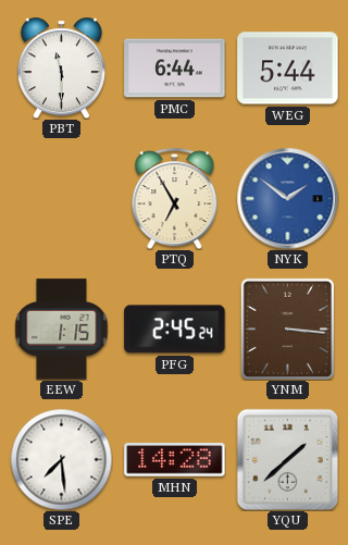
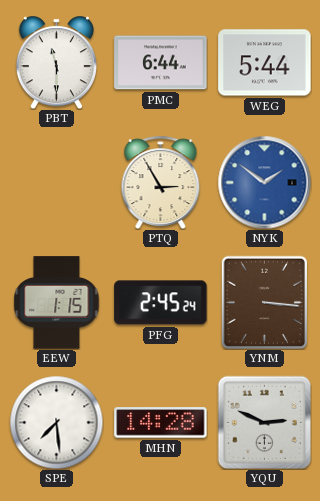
PTQ: 6:55 -> 2:55 (161, 182)
YQU: 1:38 -> 2:49 (264, 422)
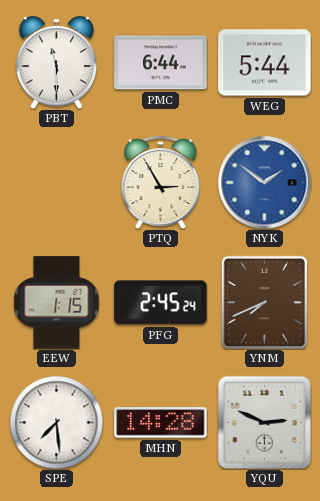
YNM: 3:16 -> 7:41 (264, 302)
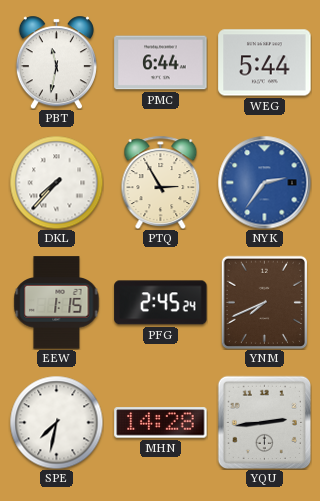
PBT: 11:30 -> 11:32 (56, 62)
DKL: none -> 7:37 (56, 182)
NYK: 1:51 -> 2:36 (264, 182)
SPE: 7:29 -> 7:32 (56, 422)
YQU: 2:49 -> 2:44 (264, 422)
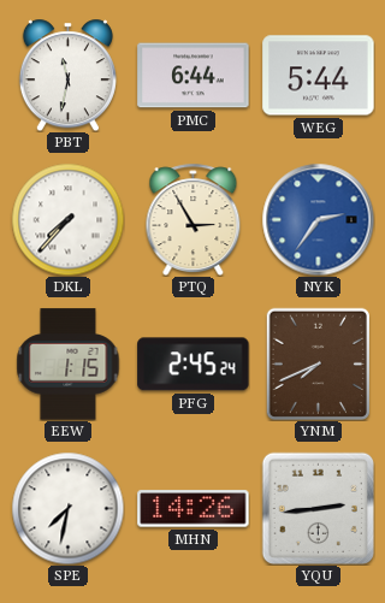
MHN: 14:28 -> 14:26 (194, 509)
